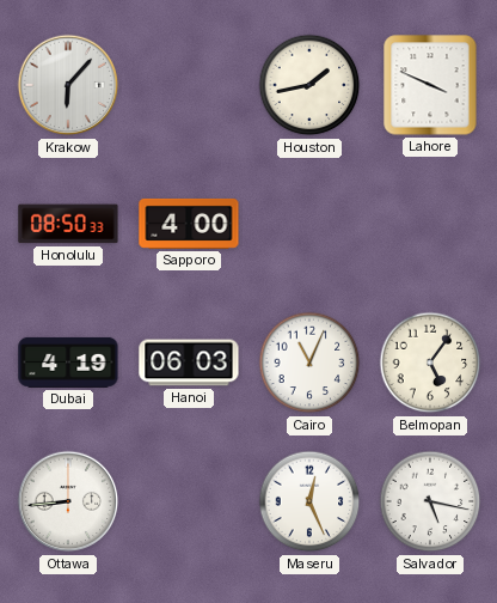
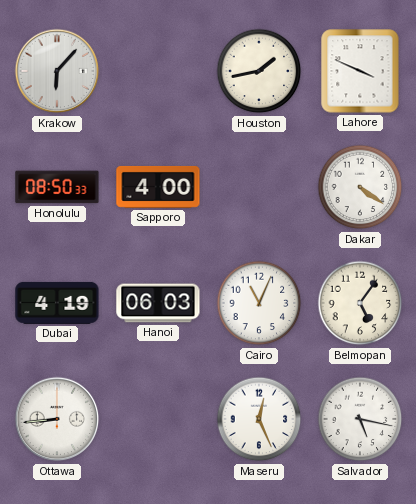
Dakar: none -> 4:21 (360, 187)
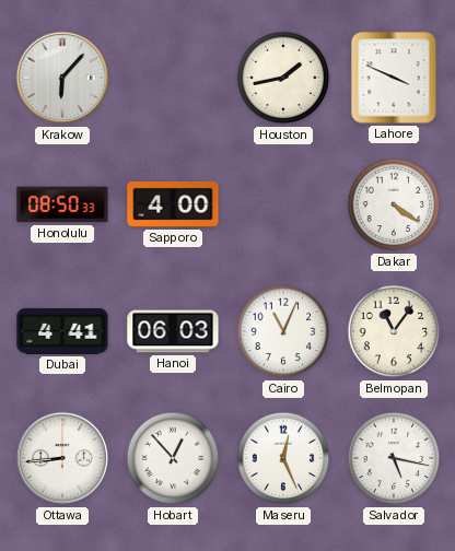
Dubai: 4:19 -> 4:41 (62, 331)
Belmopan: 5:06 -> 11:06 (394, 331)
Hobart: none -> 12:53 (173, 458)
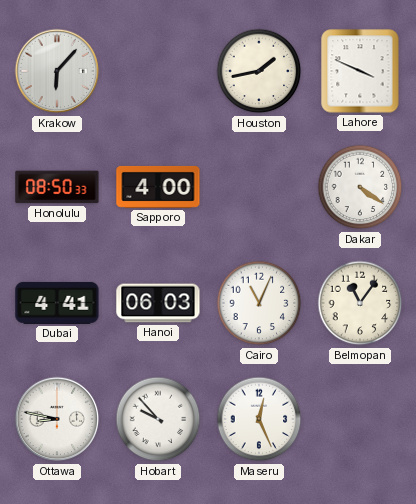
Ottawa: 8:44 -> 8:47 (57, 419)
Hobart: 12:53 -> 9:53 (158, 419)
Salvador: 5:17 -> none (394, 458)
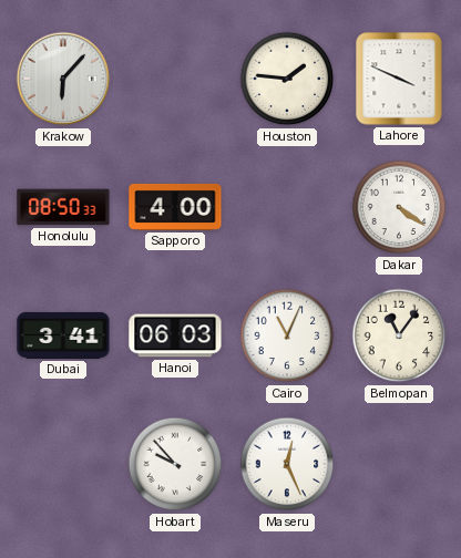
Houston: 1:43 -> 1:46 (287, 79)
Dubai: 4:41 -> 3:41 (63, 335)
Ottawa: 8:47 -> none (57, 419)
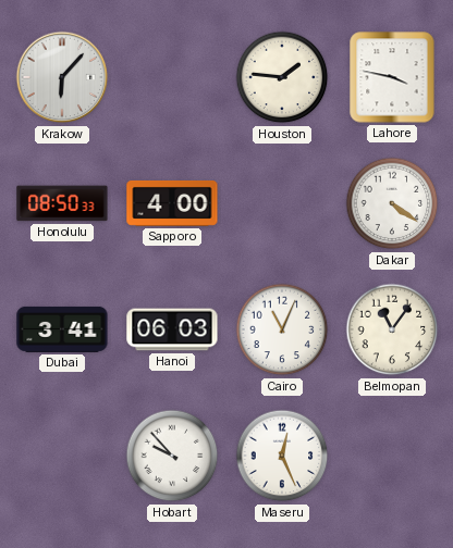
Lahore: 3:49 -> 3:47 (392, 77)
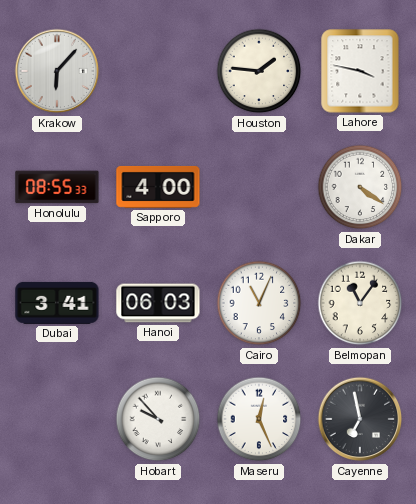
Honolulu: 08:50 -> 08:55 (57, 187)
Cayenne: none -> 6:58 (360, 419)
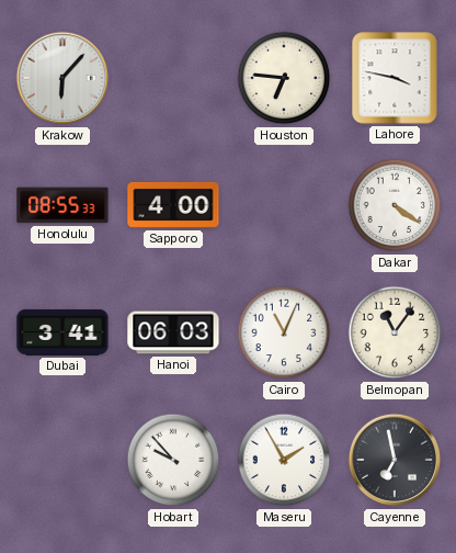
Houston: 1:46 -> 6:46 (284, 78)
Maseru: 12:26 -> 1:55 (284, 460)
